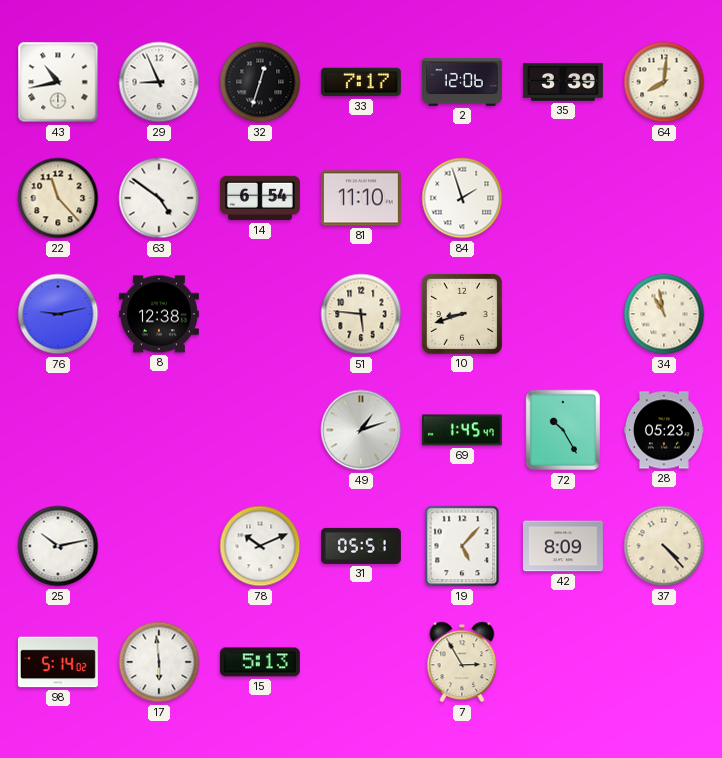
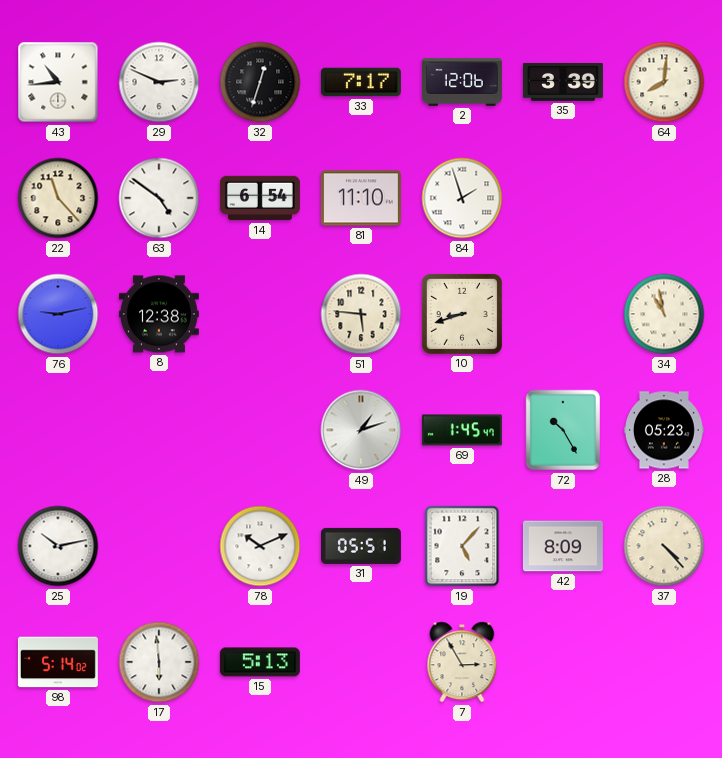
43: 10:43 -> 10:44 (58, 82)
29: 8:56 -> 2:49 (159, 82)
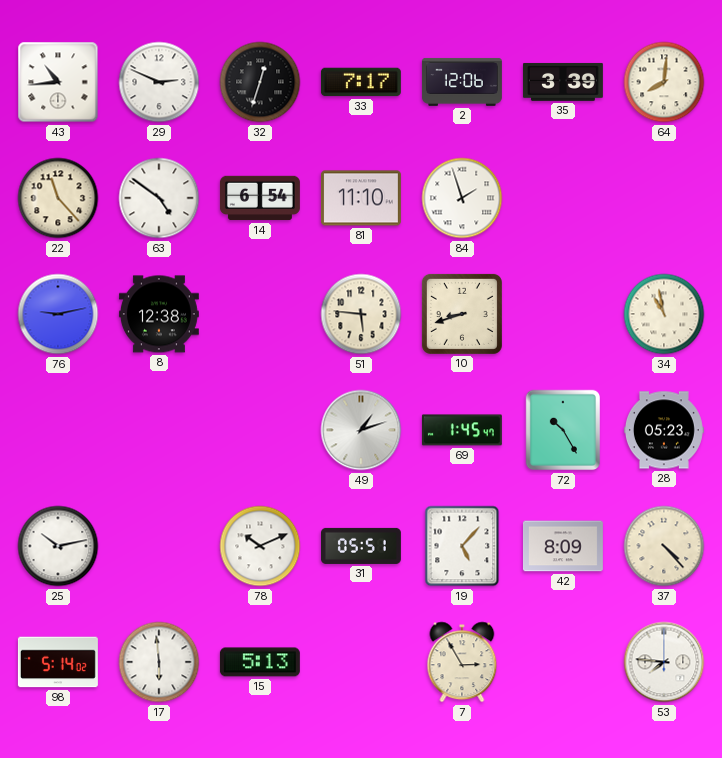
53: none -> 7:46 (664, 662)
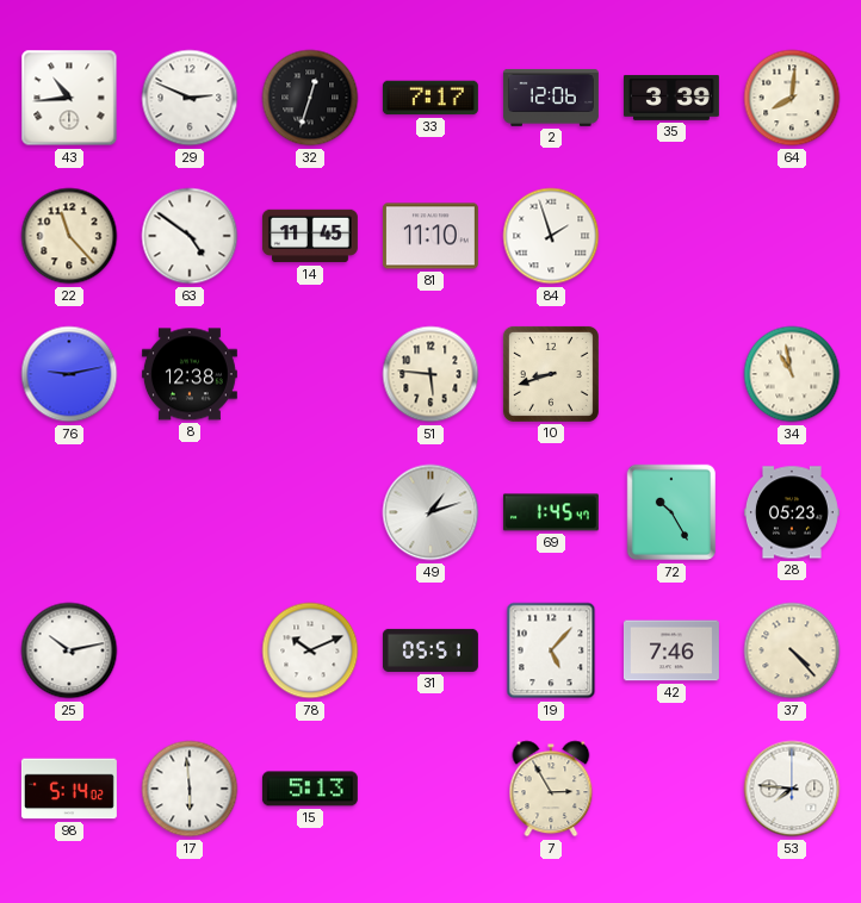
14: 6:54 -> 11:45 (310, 236)
42: 8:09 -> 7:46 (671, 650)
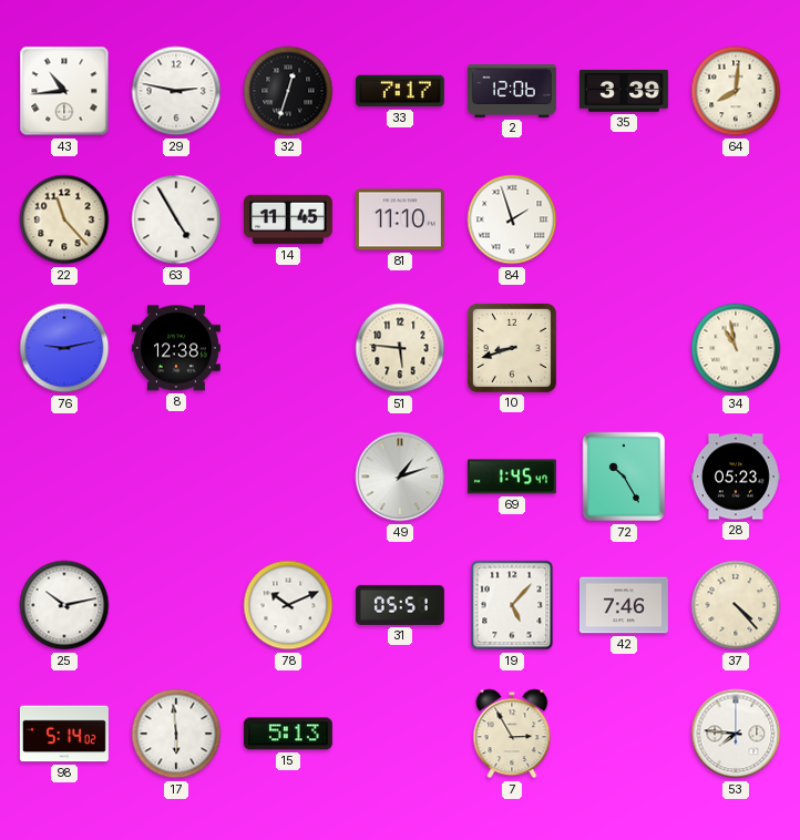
29: 2:49 -> 2:47 (176, 91)
63: 4:51 -> 4:55 (176, 219)
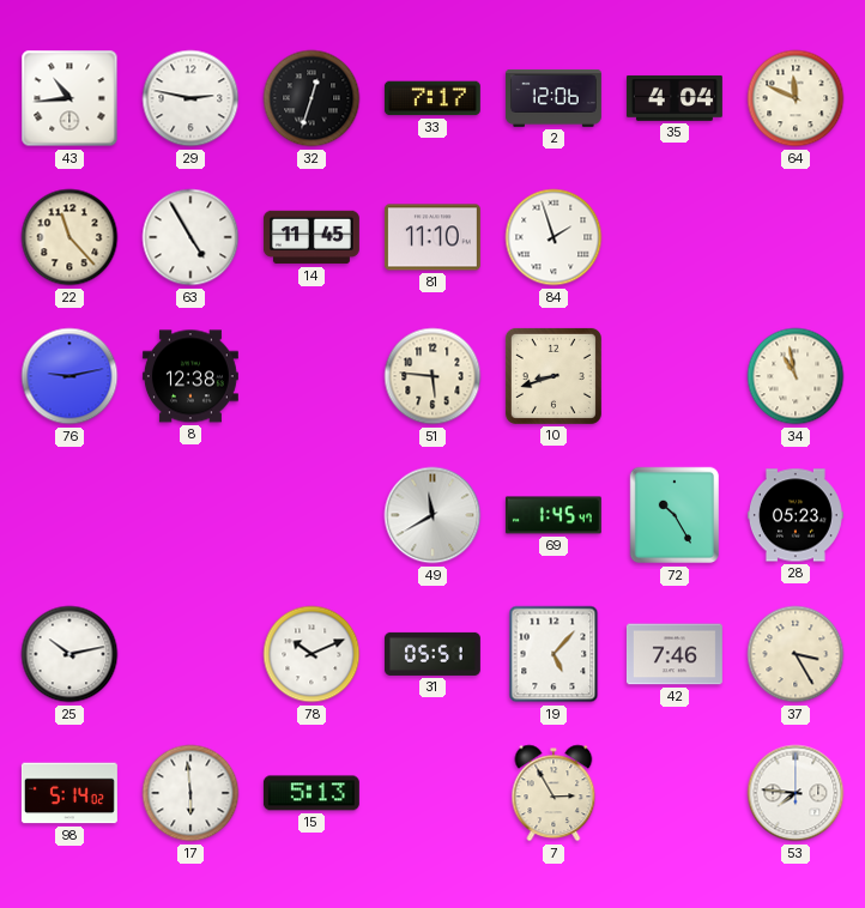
35: 3:39 -> 4:04 (675, 98)
64: 8:01 -> 11:49 (796, 98)
49: 1:12 -> 11:40 (432, 515)
37: 4:23 -> 3:25 (796, 654)
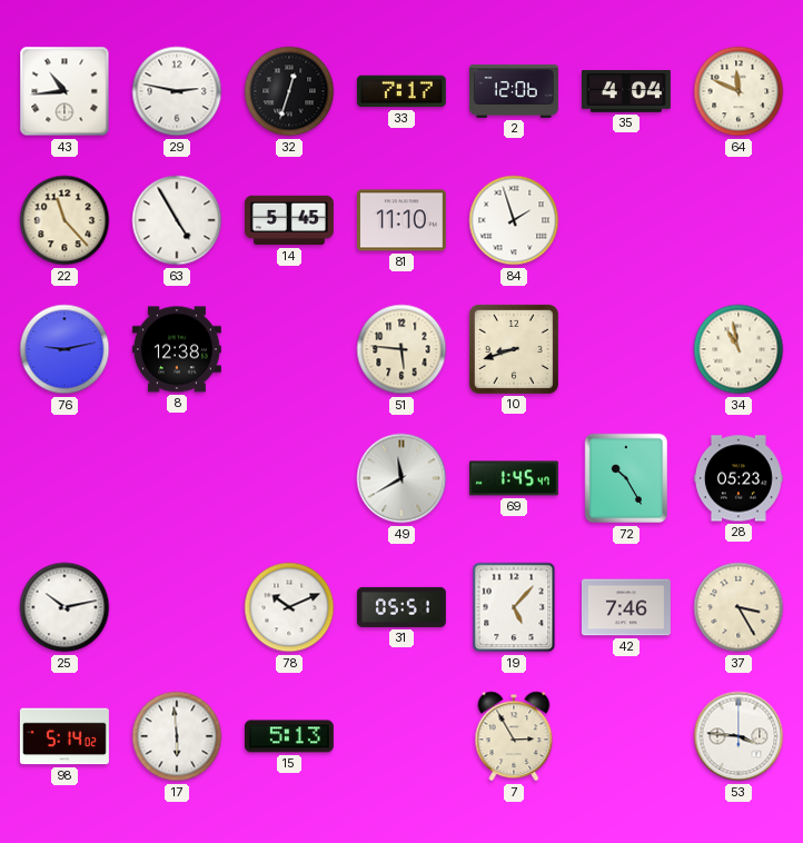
14: 11:45 -> 5:45 (289, 220)
53: 7:46 -> 3:46 (738, 736)
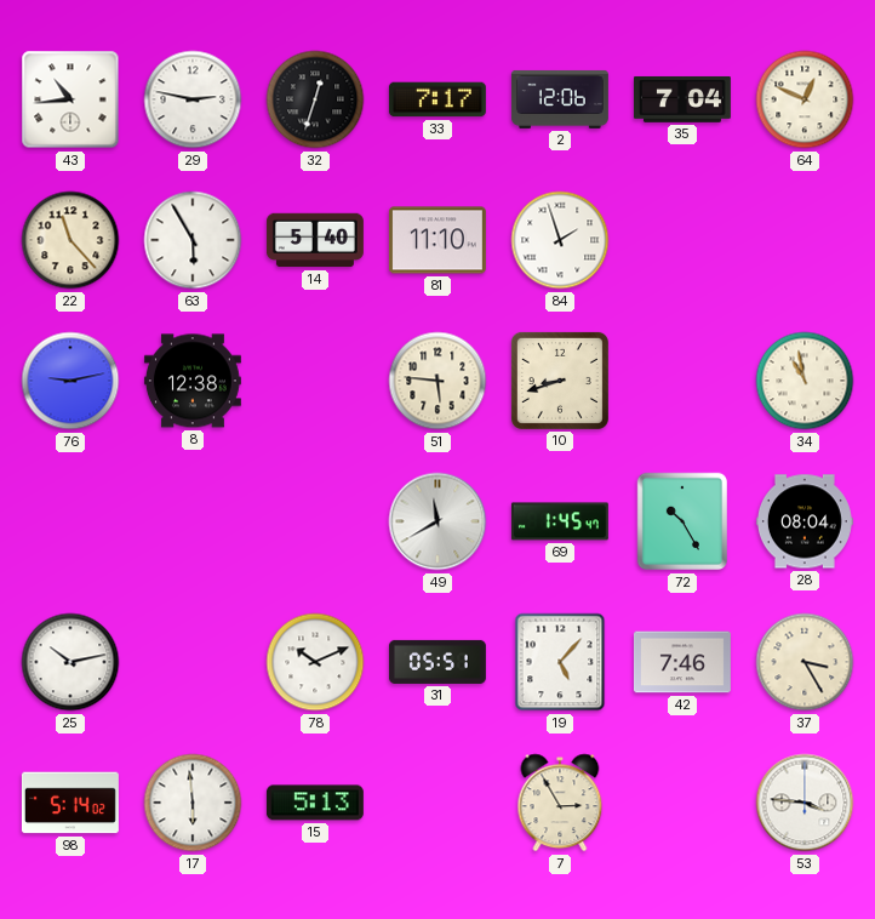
35: 4:04 -> 7:04 (682, 99)
64: 11:49 -> 12:49 (805, 99)
63: 4:55 -> 5:55 (193, 240)
14: 5:45 -> 5:40 (315, 240)
28: 05:23 -> 08:04 (805, 521)
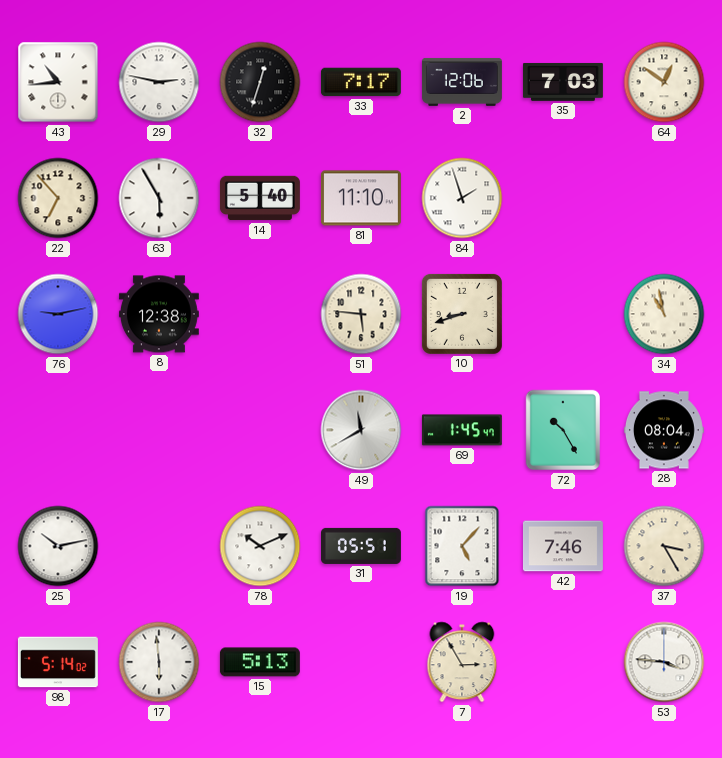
35: 7:04 -> 7:03 (563, 82)
64: 12:49 -> 12:51 (664, 82)
22: 11:23 -> 6:53 (58, 198)
